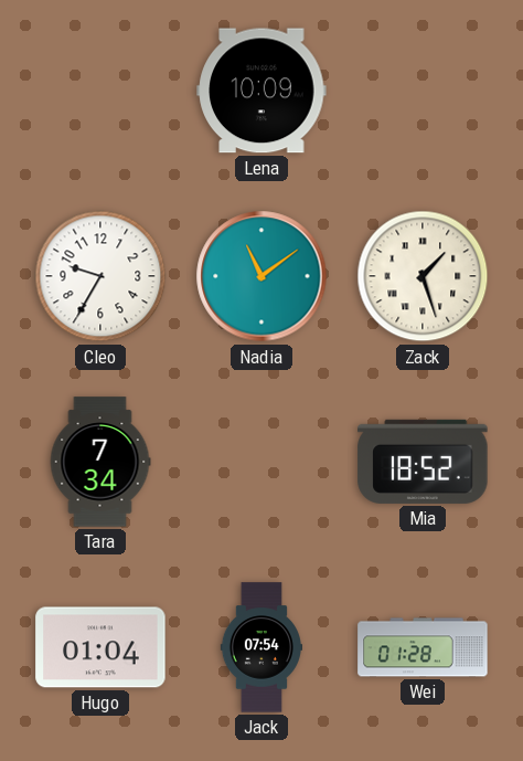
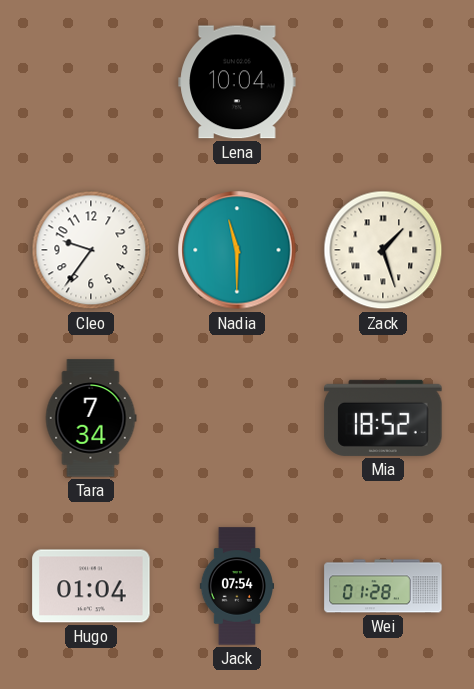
Lena: 10:09 -> 10:04 (237, 82)
Cleo: 9:35 -> 9:36 (91, 250)
Nadia: 11:09 -> 11:30 (237, 250)
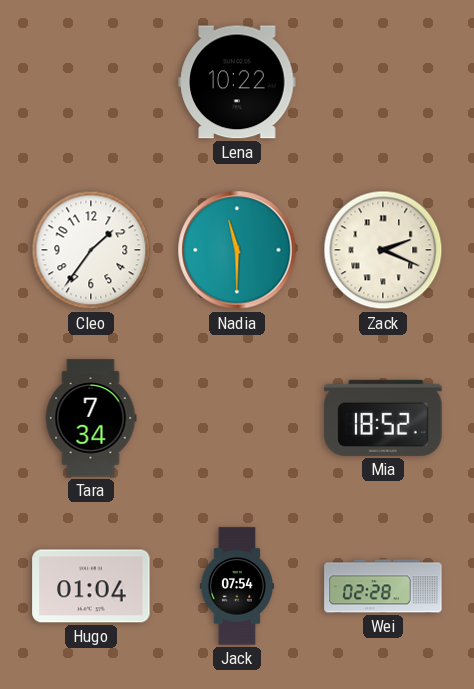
Lena: 10:04 -> 10:22 (237, 82)
Cleo: 9:36 -> 1:36 (91, 250)
Zack: 1:27 -> 2:19 (383, 250)
Wei: 01:28 -> 02:28 (383, 586)
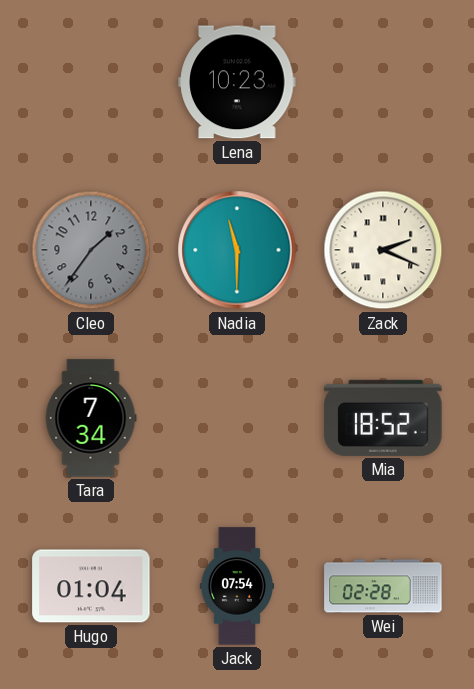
Lena: 10:22 -> 10:23 (237, 82)
Cleo dial: white -> grey (91, 250)
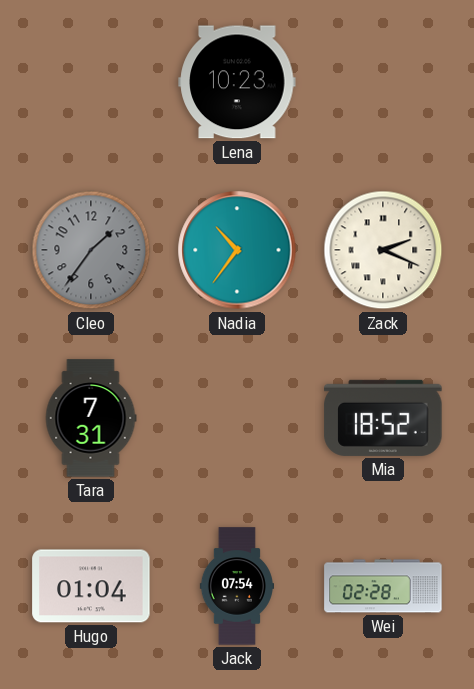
Nadia: 11:30 -> 10:36 (237, 250)
Tara: 7:34 -> 7:31 (91, 418)
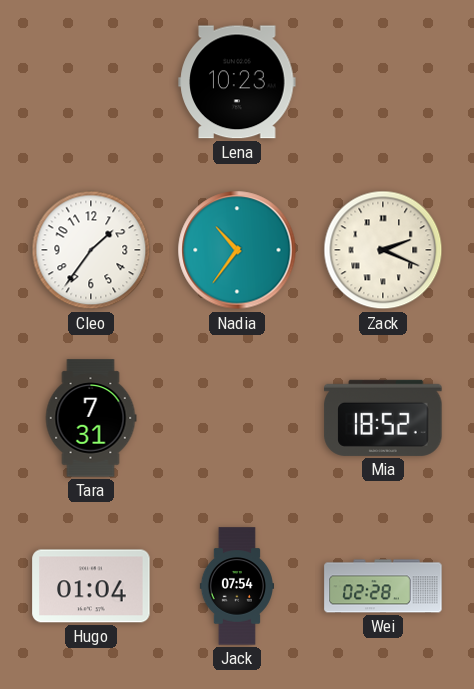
Cleo dial: grey -> white (91, 250)
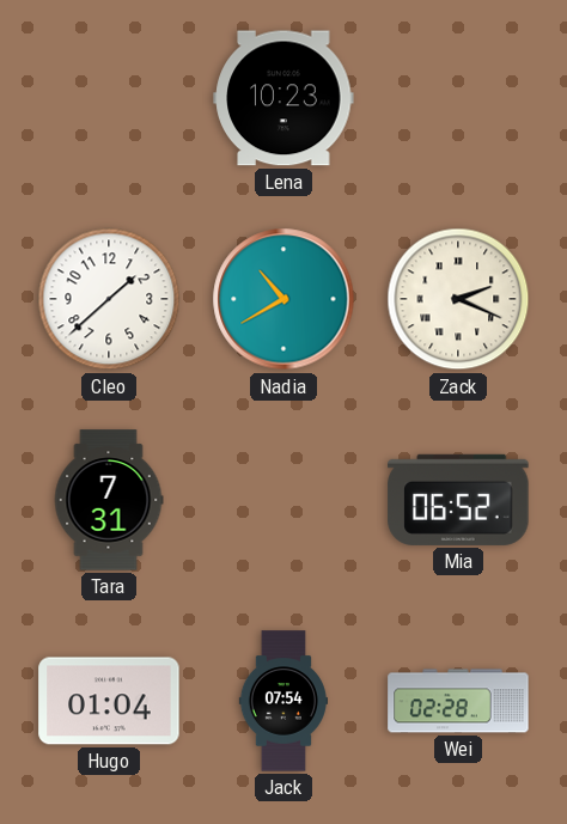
Cleo: 1:36 -> 1:38 (109, 299)
Nadia: 10:36 -> 10:40 (283, 299)
Mia: 18:52 -> 06:52 (458, 500)
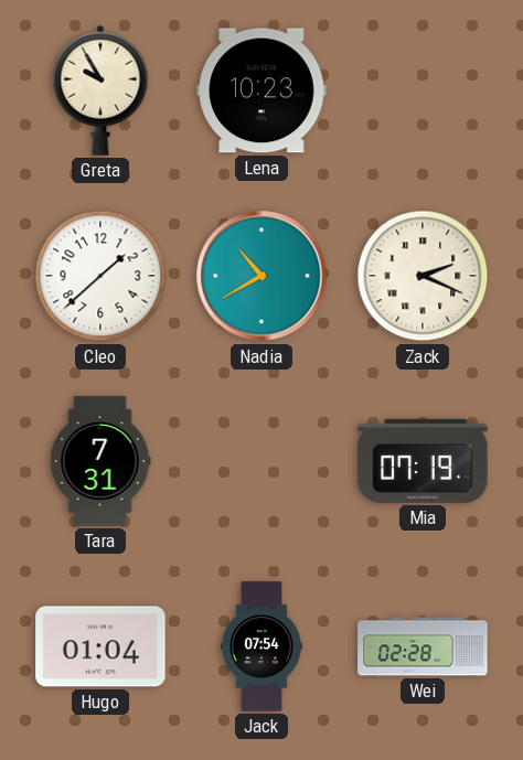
Greta: none -> 9:55 (100, 90)
Mia: 06:52 -> 07:19 (423, 461)
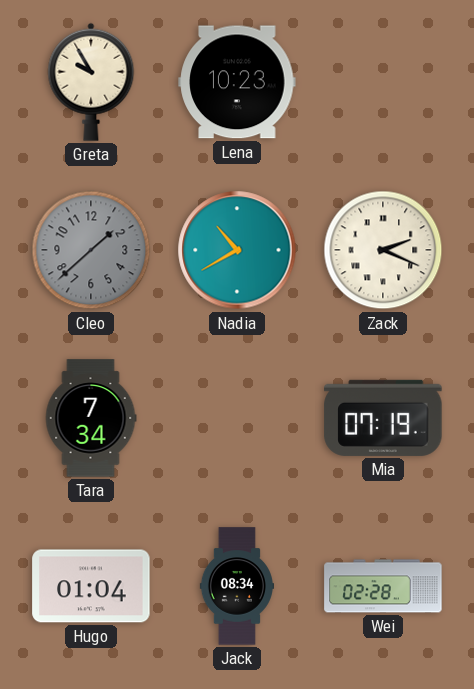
Cleo dial: white -> grey (91, 250)
Tara: 7:31 -> 7:34 (91, 418)
Jack: 07:54 -> 08:34 (236, 586)
